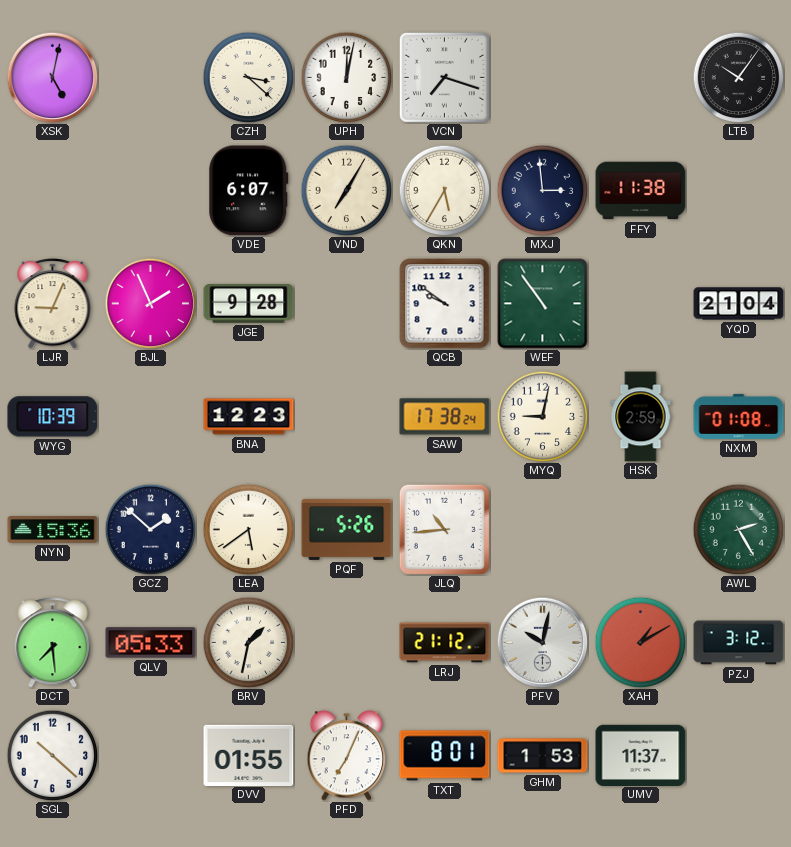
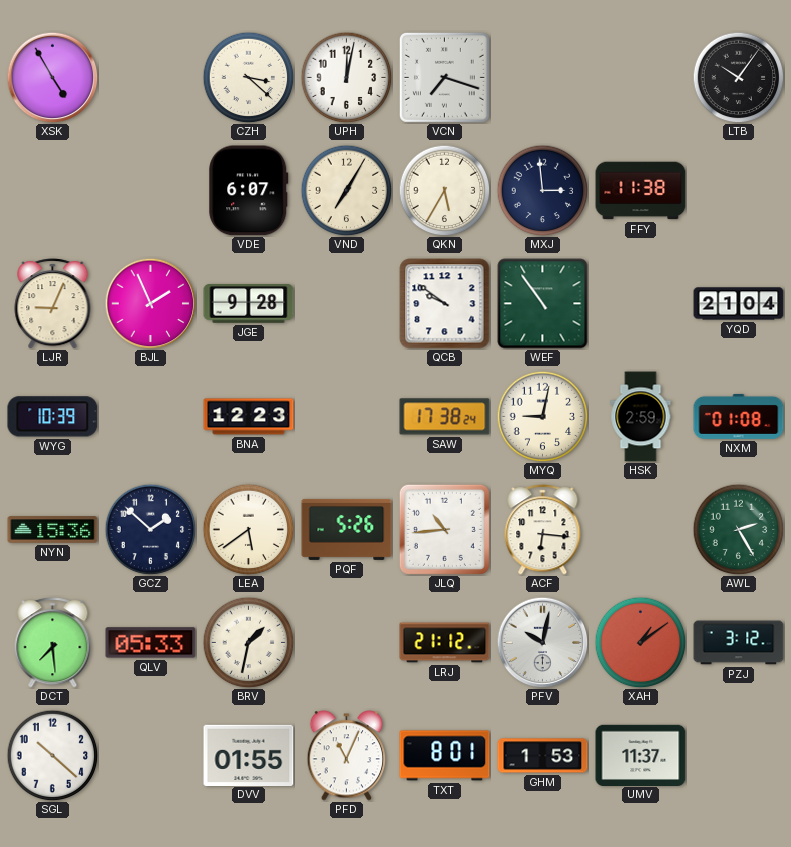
XSK: 5:02 -> 4:55 (52, 77)
ACF: none -> 6:16 (543, 530)
XAH: 1:10 -> 1:09 (640, 642)
PFD: 7:04 -> 11:04 (347, 756)
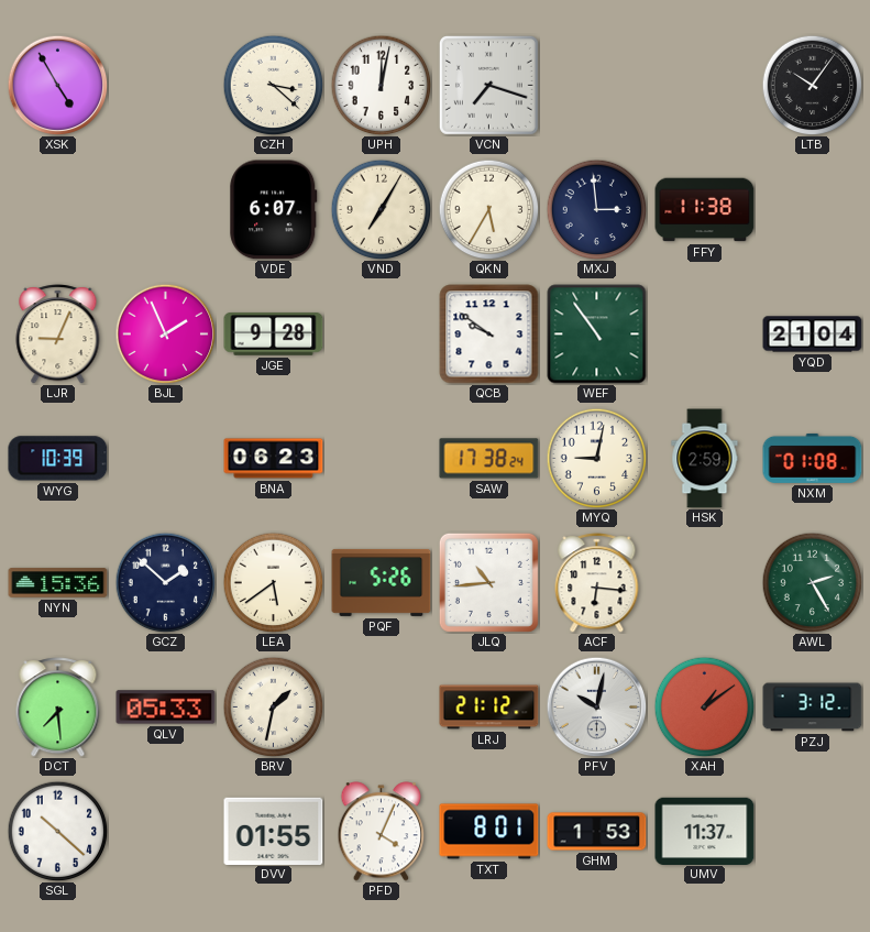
BNA: 12:23 -> 06:23 (274, 459)
PFD: 11:04 -> 4:04 (382, 832)
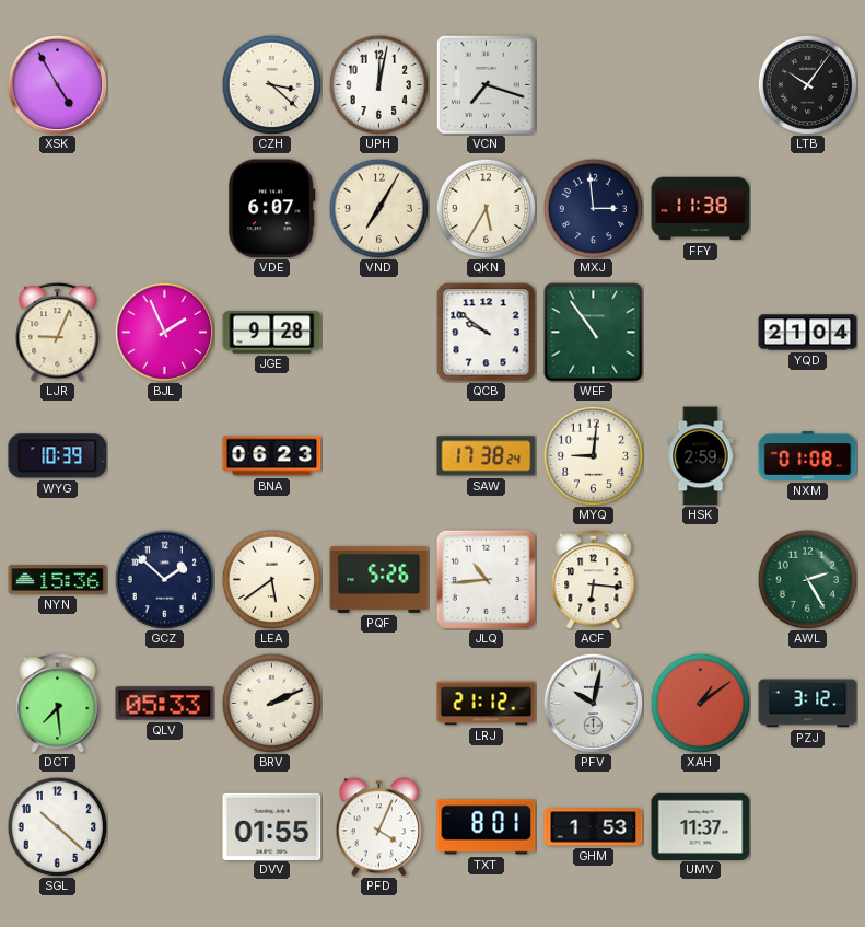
MYQ: 9:02 -> 9:01 (593, 455)
BRV: 1:32 -> 2:11 (271, 703)
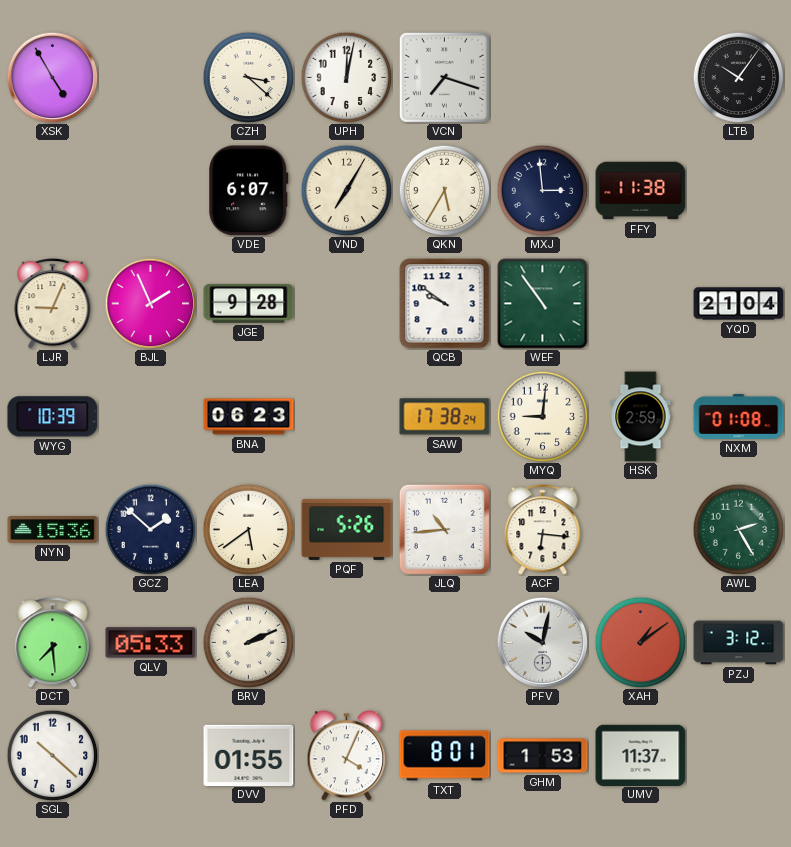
LRJ: 21:12 -> none (487, 704)
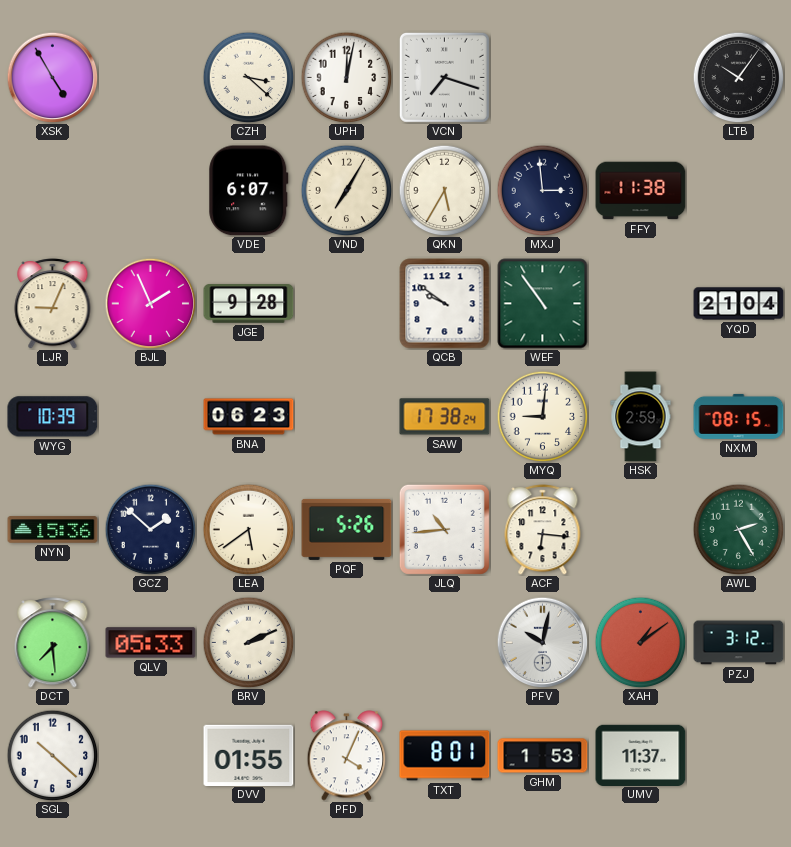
NXM: 01:08 -> 08:15 (739, 416)
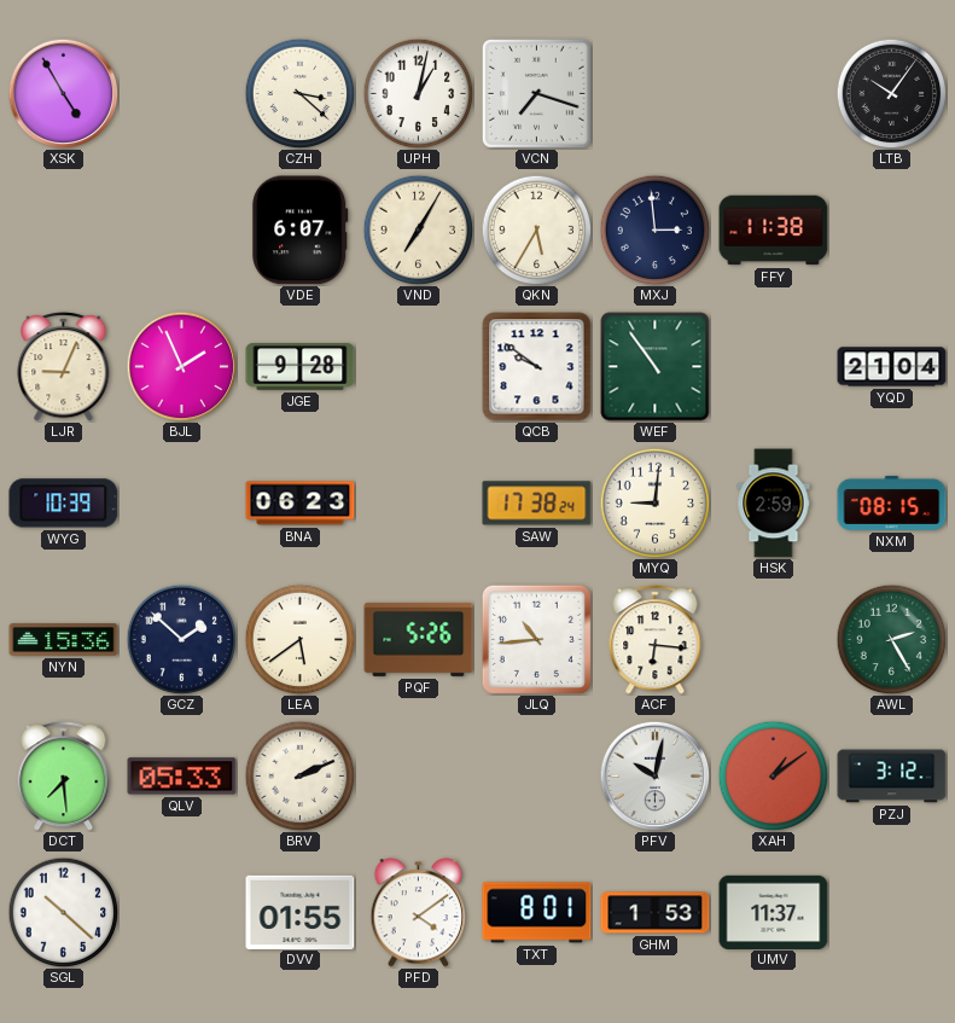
UPH: 12:02 -> 1:02 (418, 93)
PFD: 4:04 -> 4:09 (419, 913)
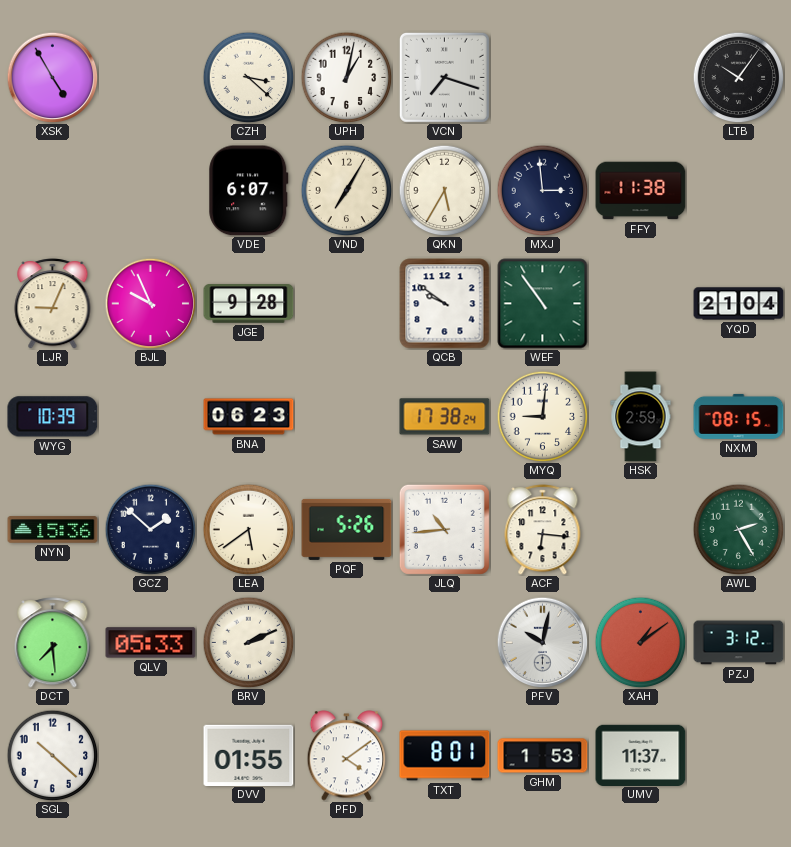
BJL: 1:56 -> 9:56 (150, 303)
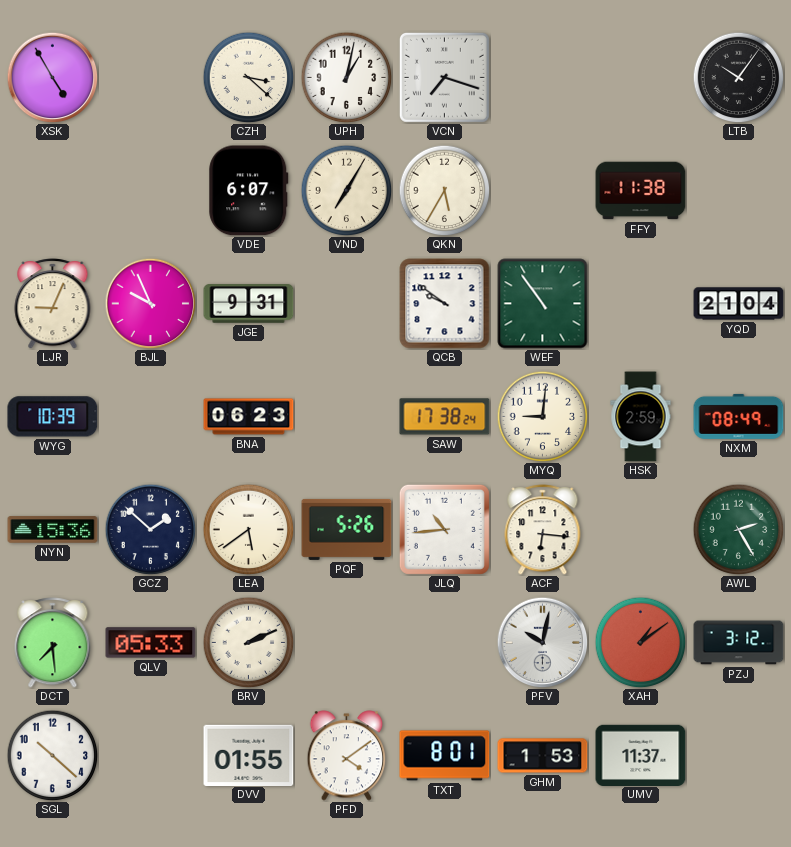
MXJ: 2:59 -> none (542, 190)
JGE: 9:28 -> 9:31 (249, 304)
NXM: 08:15 -> 08:49 (739, 416)
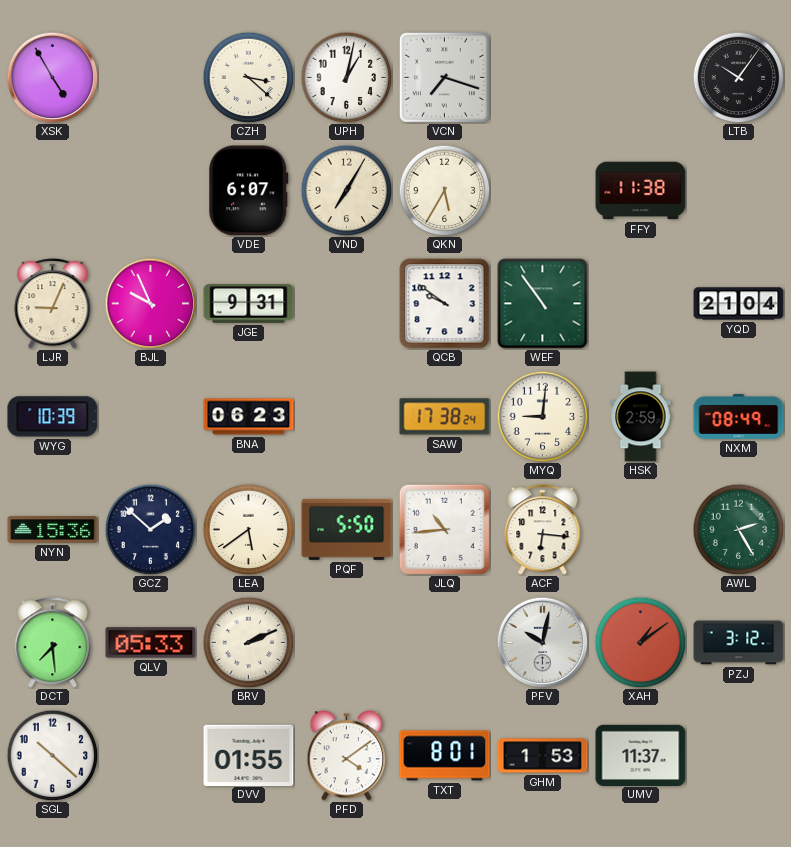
PQF: 5:26 -> 5:50 (347, 529)
